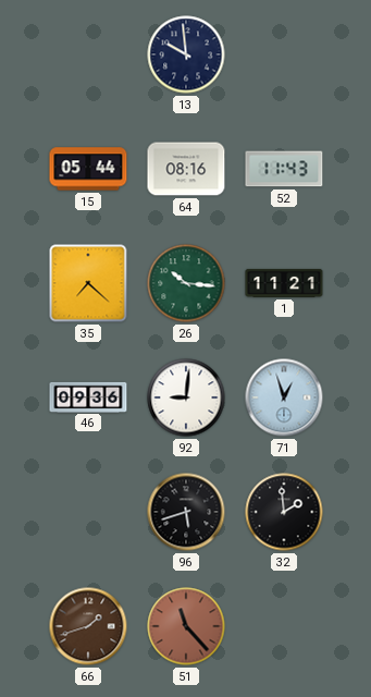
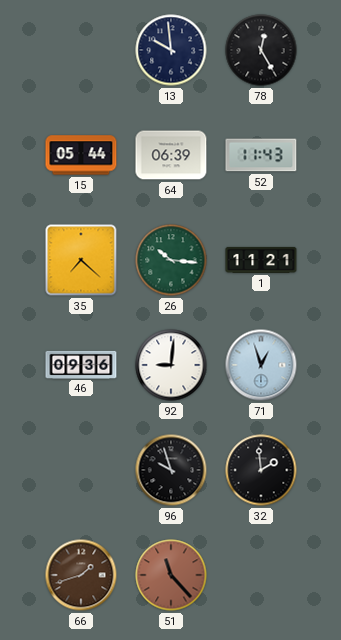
78: none -> 12:25 (261, 50)
64: 08:16 -> 06:39 (171, 155)
96: 5:42 -> 9:57 (171, 470)
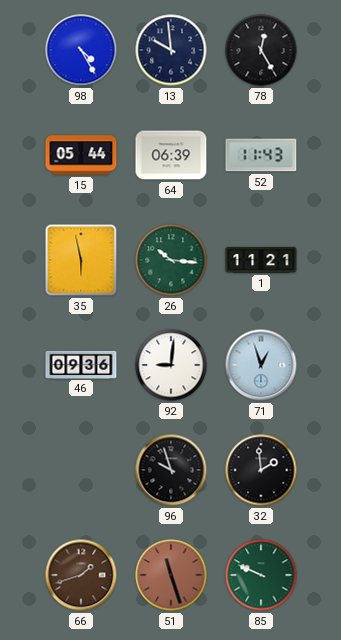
98: none -> 4:25 (81, 50)
35: 7:22 -> 5:58 (81, 260)
51: 11:23 -> 11:27 (171, 575)
85: none -> 9:49 (261, 575)
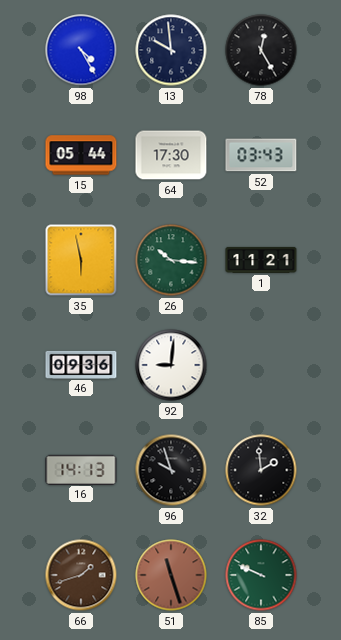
64: 06:39 -> 17:30 (171, 155)
52: 11:43 -> 03:43 (261, 155)
71: 12:57 -> none (261, 365)
16: none -> 14:13 (81, 469)
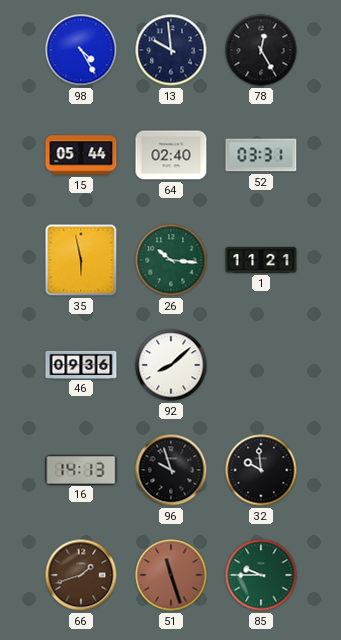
64: 17:30 -> 02:40 (171, 155)
52: 03:43 -> 03:31 (261, 155)
92: 9:01 -> 8:08 (171, 365)
32: 1:59 -> 9:59 (261, 470)
85: 9:49 -> 9:45 (261, 575)
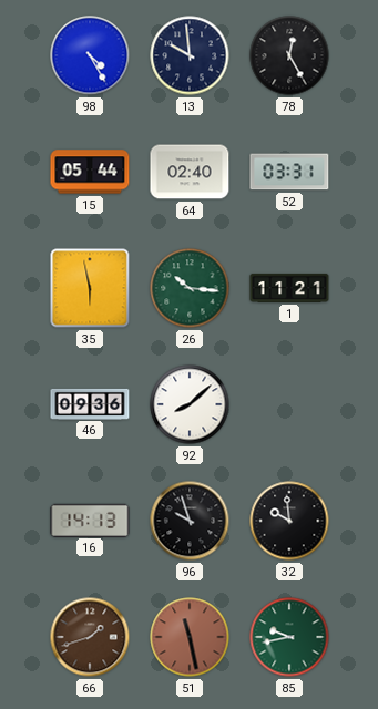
51: 11:27 -> 11:28 (190, 637)
85: 9:45 -> 9:43 (289, 637)
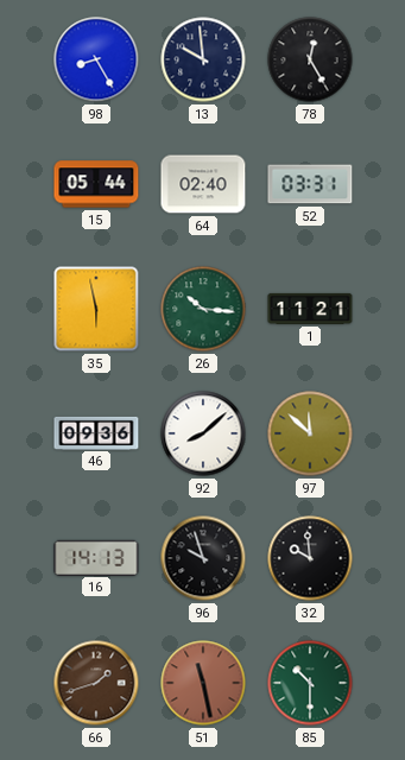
98: 4:25 -> 8:25 (96, 59)
97: none -> 11:52 (310, 433)
85: 9:43 -> 10:30 (310, 683)
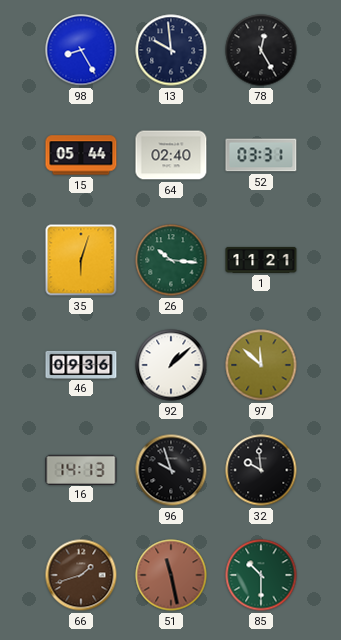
35: 5:58 -> 6:03 (81, 260)
92: 8:08 -> 1:08 (171, 365)
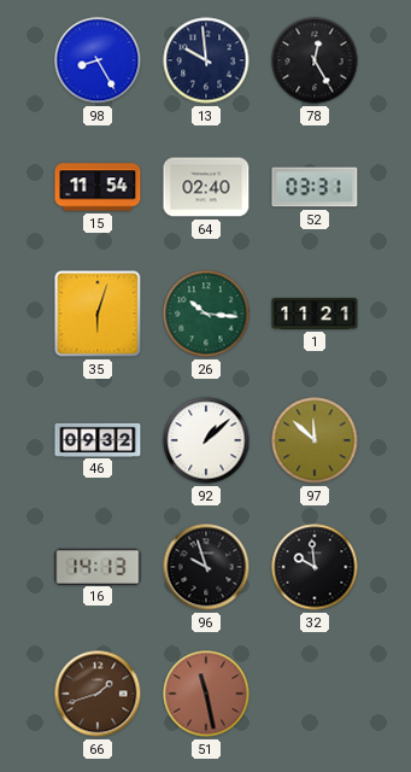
15: 05:44 -> 11:54 (98, 187)
46: 09:36 -> 09:32 (98, 439)
85: 10:30 -> none (261, 575)
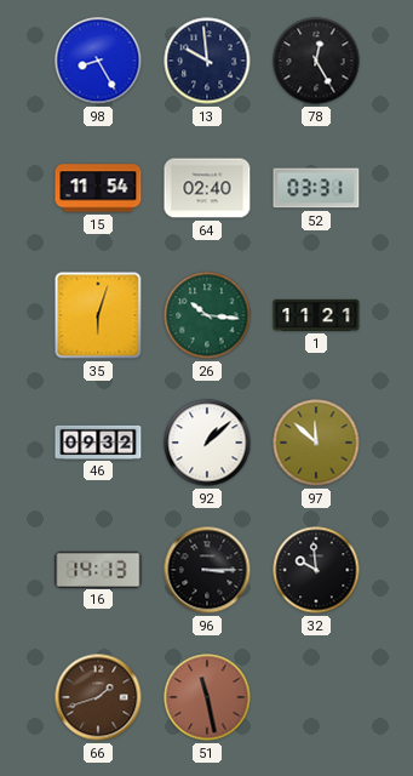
96: 9:57 -> 3:15 (207, 570)
